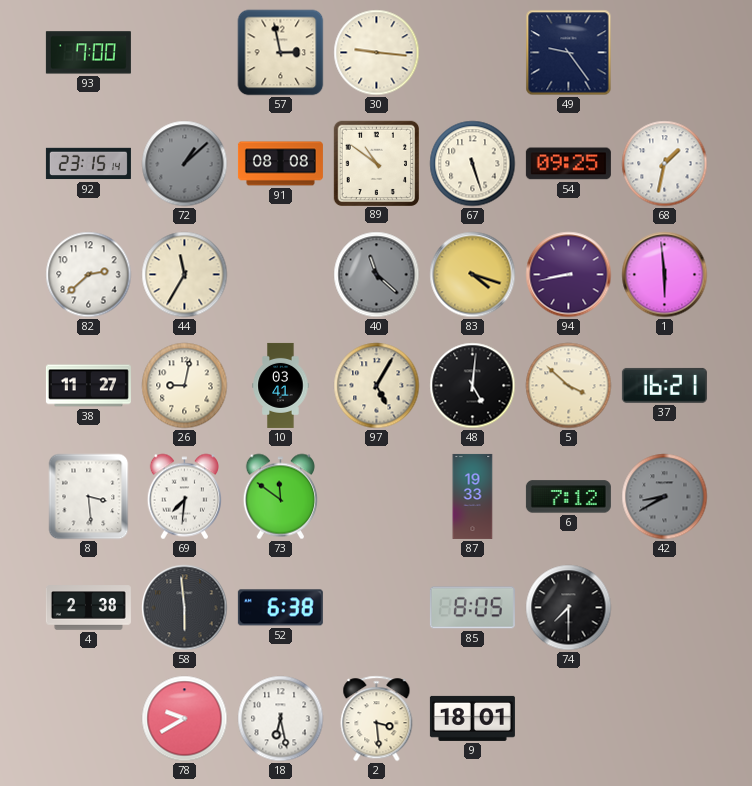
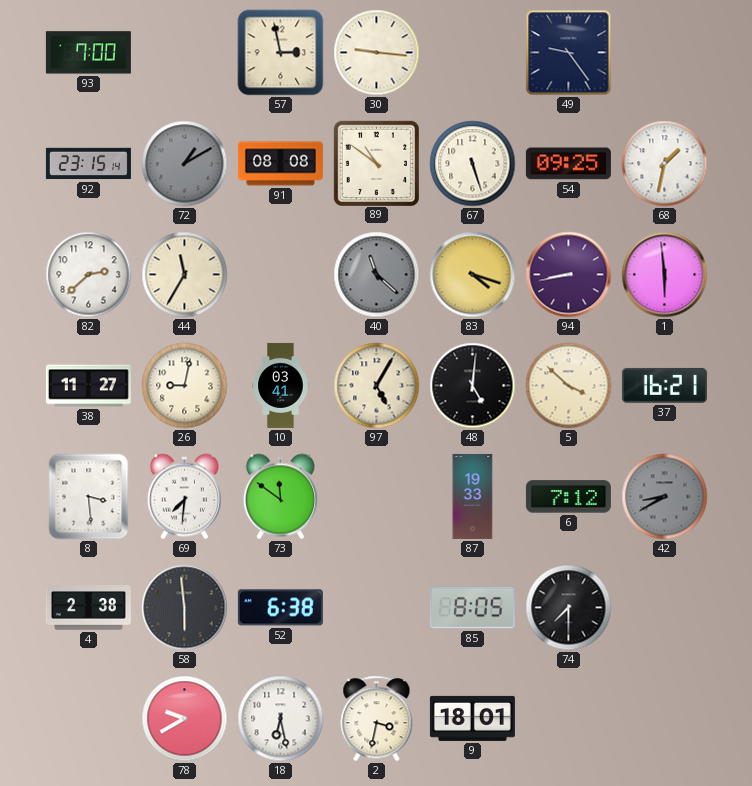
72: 1:08 -> 1:10 (185, 164)
2: 3:29 -> 3:32 (377, 719)
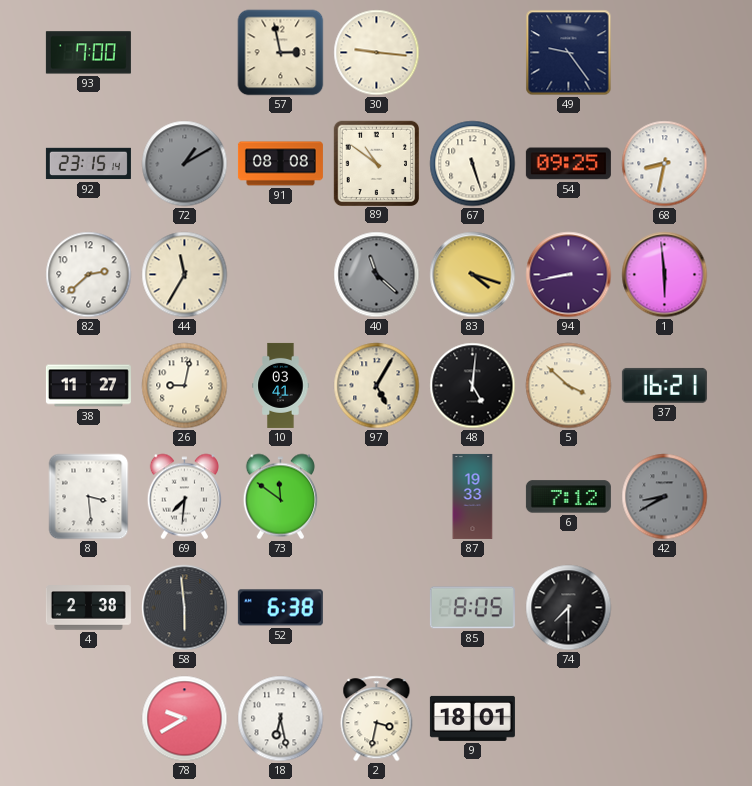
68: 1:32 -> 8:32 (665, 164)
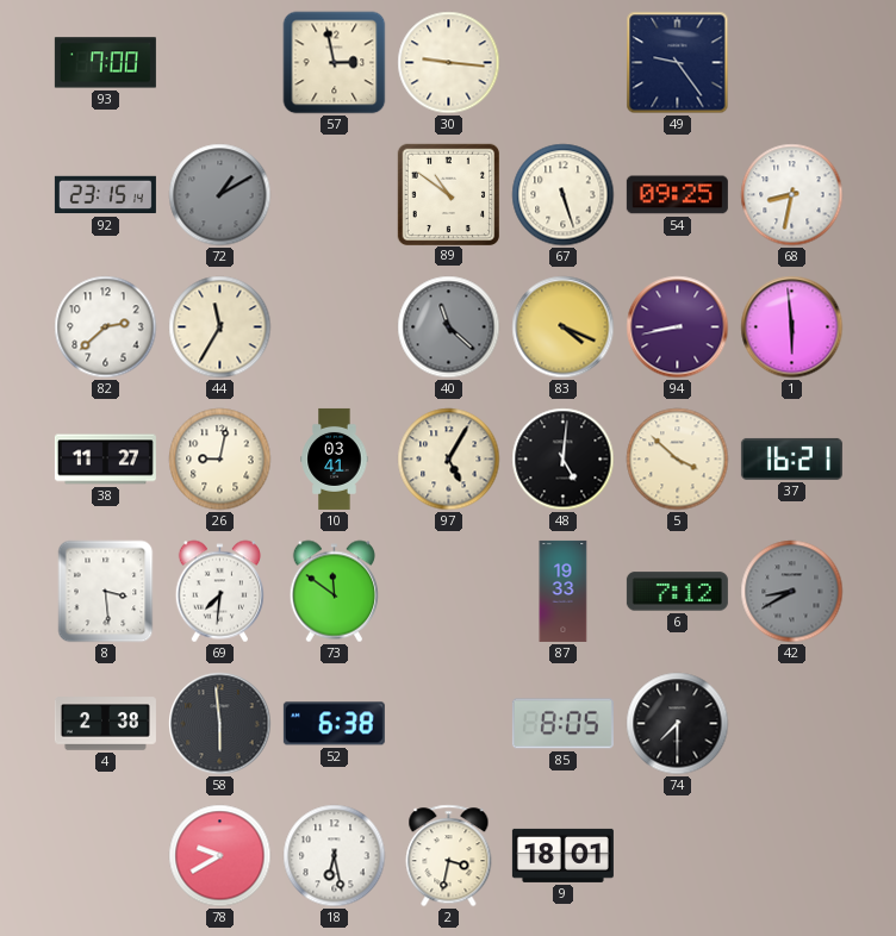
91: 08:08 -> none (280, 164)
83: 4:18 -> 4:19 (564, 327)
